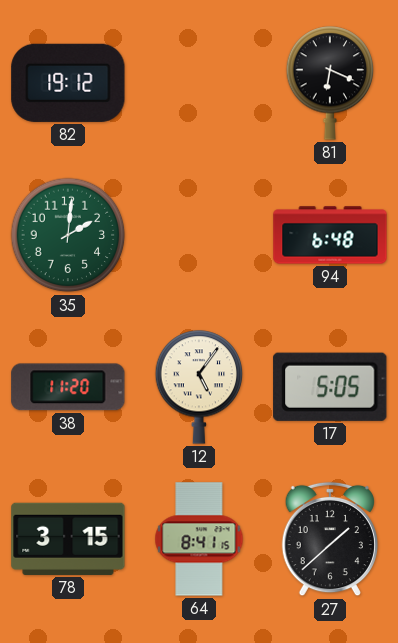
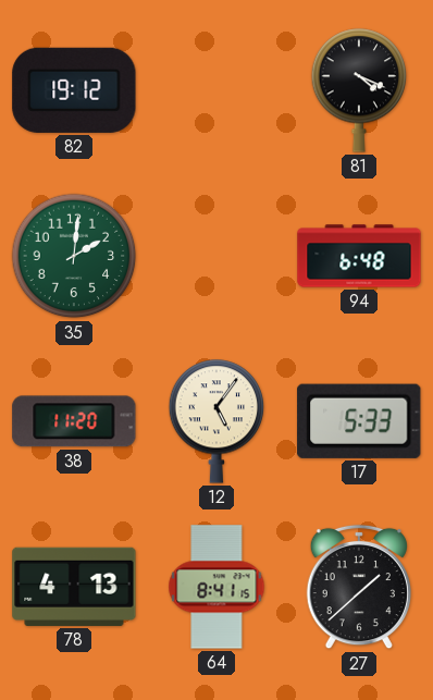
81: 6:19 -> 4:19 (359, 90)
17: 5:05 -> 5:33 (359, 421)
78: 3:15 -> 4:13 (74, 587)
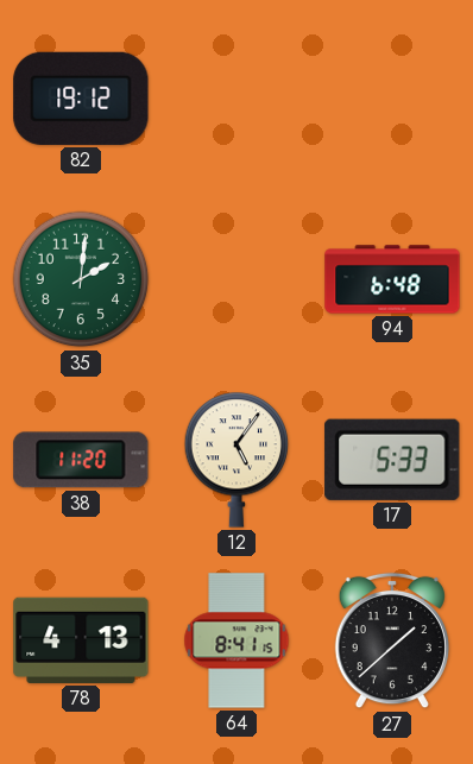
81: 4:19 -> none (359, 90)
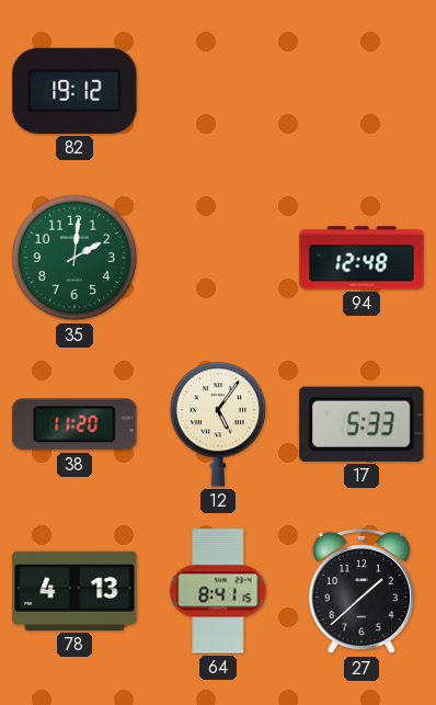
94: 6:48 -> 12:48 (362, 258)
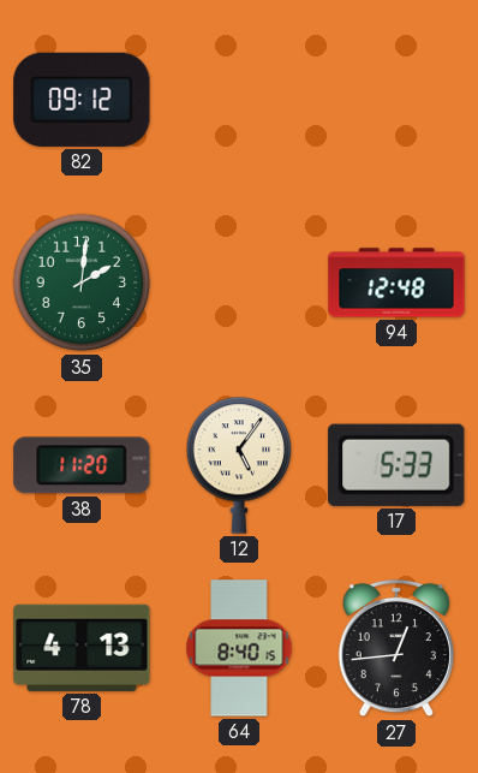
82: 19:12 -> 09:12 (82, 100)
64: 8:41 -> 8:40 (239, 648)
27: 1:38 -> 12:44 (396, 648)
